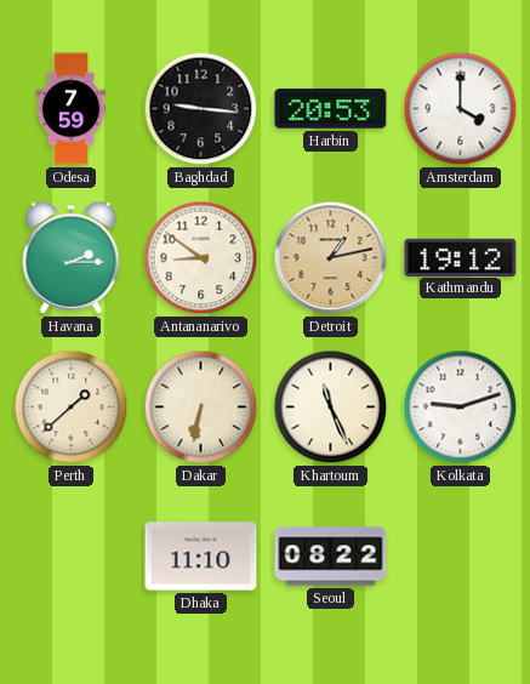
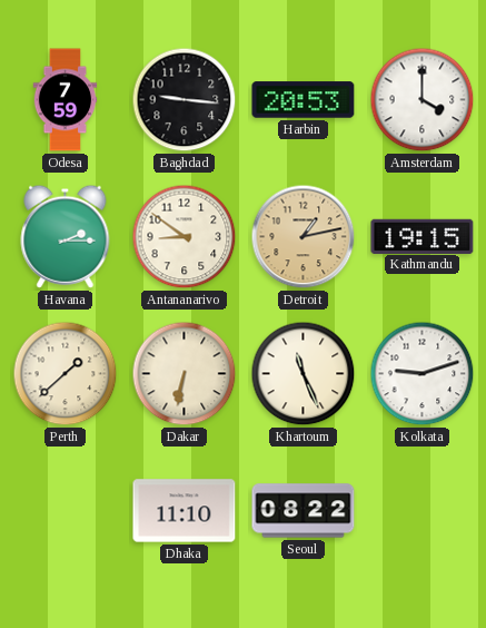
Kathmandu: 19:12 -> 19:15 (423, 236)
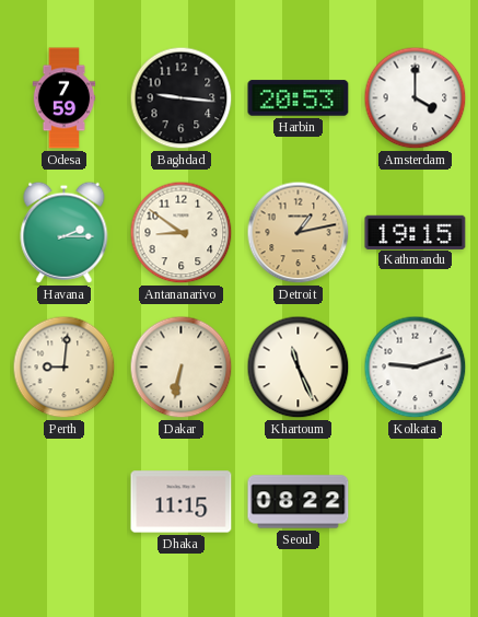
Perth: 1:38 -> 9:01 (65, 368)
Dhaka: 11:10 -> 11:15 (182, 502)
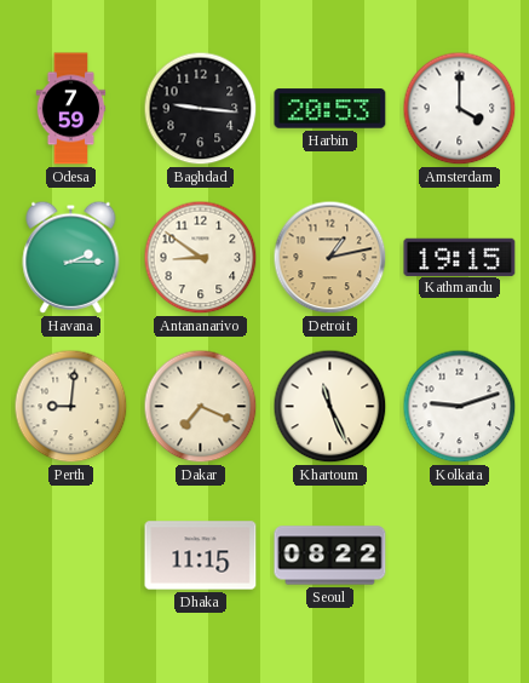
Dakar: 6:32 -> 7:19 (201, 407)
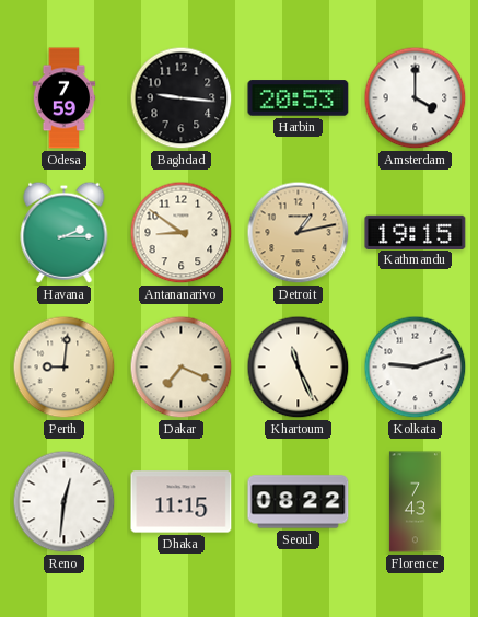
Reno: none -> 12:31 (65, 502)
Florence: none -> 7:43 (415, 502)
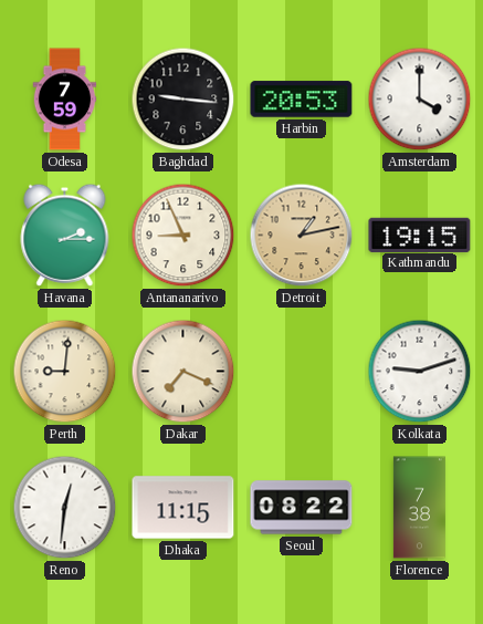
Antananarivo: 8:51 -> 8:56 (183, 236)
Khartoum: 11:26 -> none (299, 368)
Florence: 7:43 -> 7:38 (419, 508)
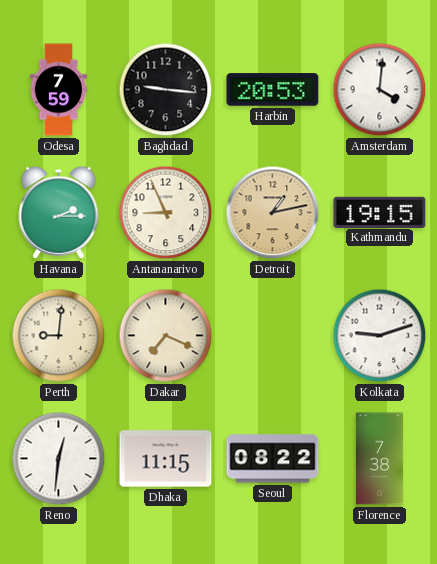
Amsterdam: 4:00 -> 4:01 (380, 90)
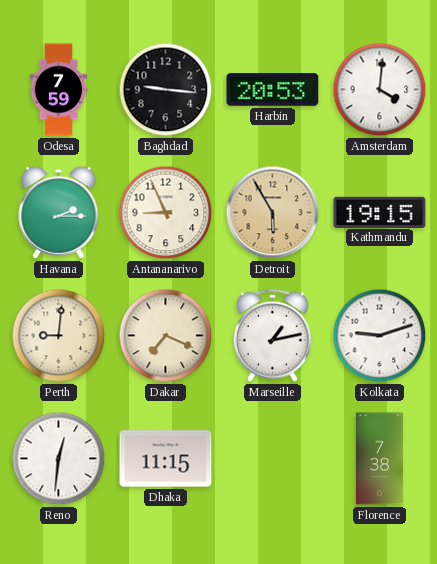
Detroit: 1:13 -> 5:55 (273, 213)
Marseille: none -> 1:13 (272, 335)
Seoul: 08:22 -> none (273, 459)
